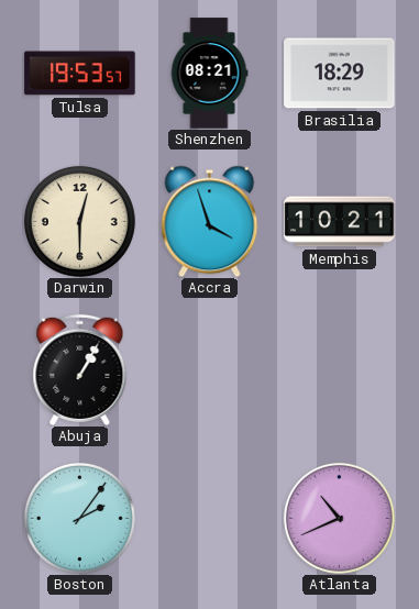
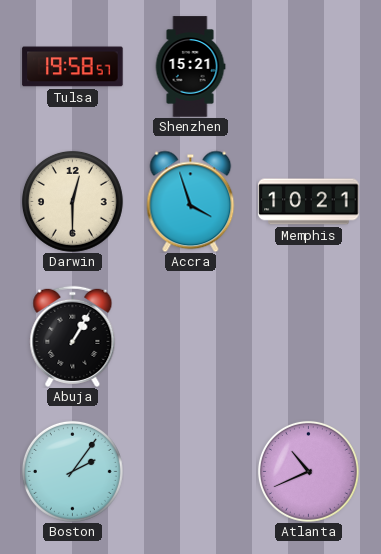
Tulsa: 19:53 -> 19:58 (73, 67)
Shenzhen: 08:21 -> 15:21 (190, 67)
Brasilia: 18:29 -> none (340, 74)
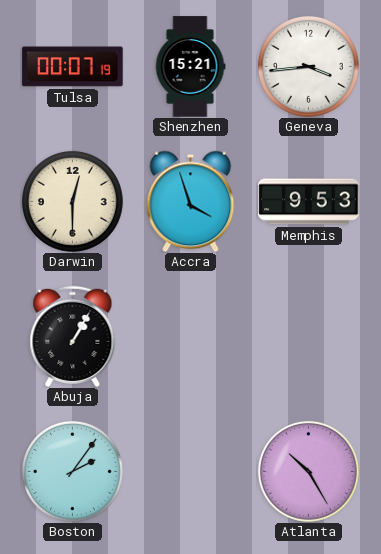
Tulsa: 19:58 -> 00:07 (73, 67)
Geneva: none -> 3:44 (308, 66)
Memphis: 10:21 -> 9:53 (309, 202)
Atlanta: 10:41 -> 10:25 (308, 471)
